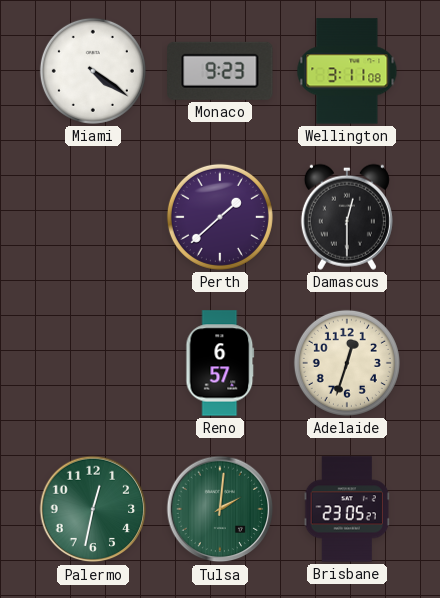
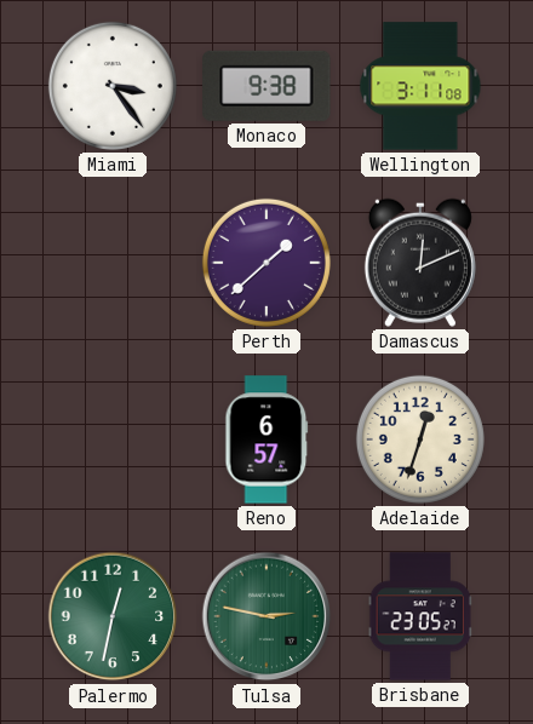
Miami: 4:21 -> 3:24 (113, 86)
Monaco: 9:23 -> 9:38 (266, 86)
Damascus: 12:30 -> 12:11 (420, 263)
Tulsa: 2:01 -> 2:47 (266, 616)
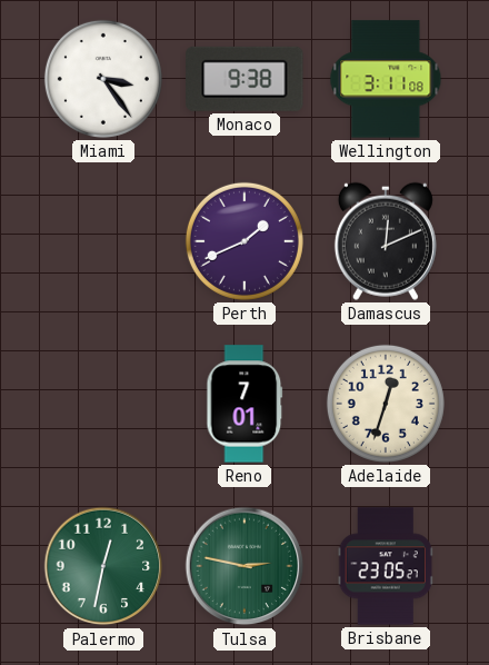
Perth: 1:38 -> 1:41 (244, 241)
Reno: 6:57 -> 7:01 (244, 404)
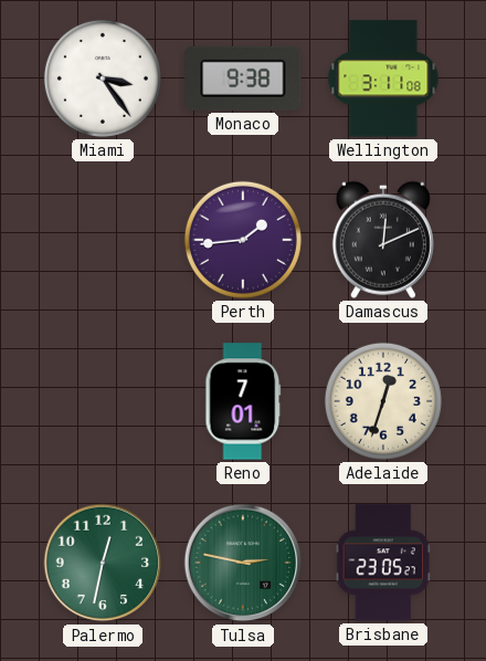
Perth: 1:41 -> 1:44 (243, 240)
